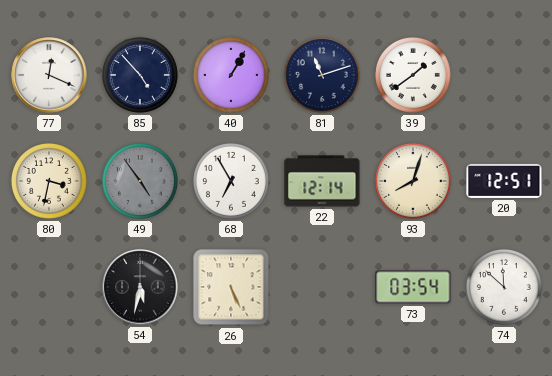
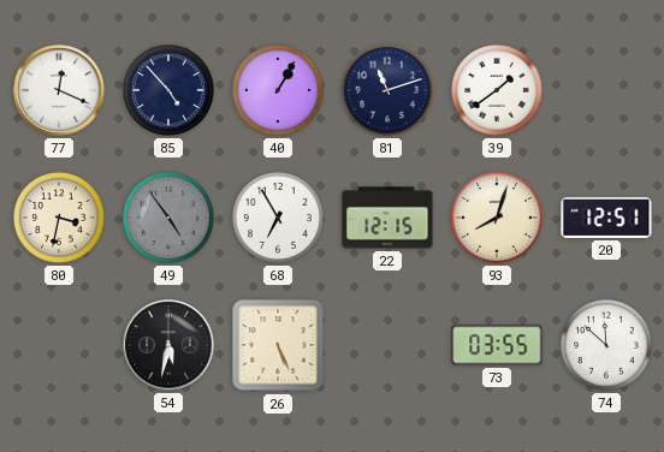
22: 12:14 -> 12:15 (387, 218)
73: 03:54 -> 03:55 (497, 345)
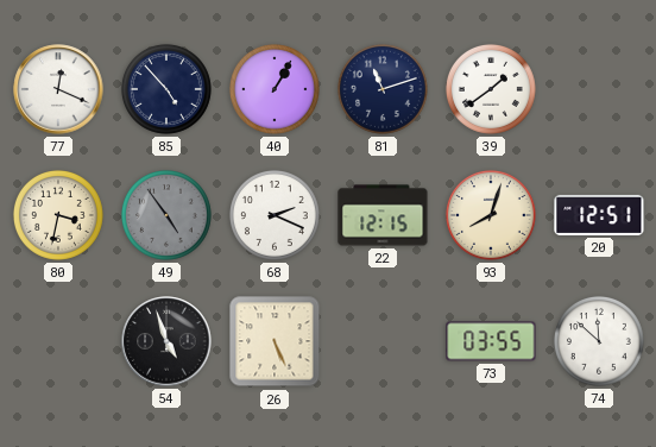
68: 6:55 -> 2:19 (275, 215)
54: 5:32 -> 4:57 (166, 341)
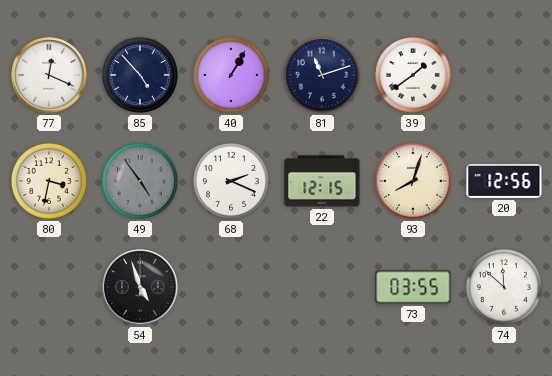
20: 12:51 -> 12:56 (504, 181)
26: 5:26 -> none (275, 341)
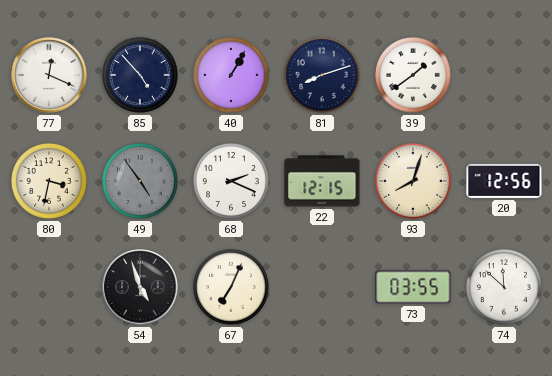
81: 11:12 -> 8:12 (322, 75)
67: none -> 7:04 (231, 287)
